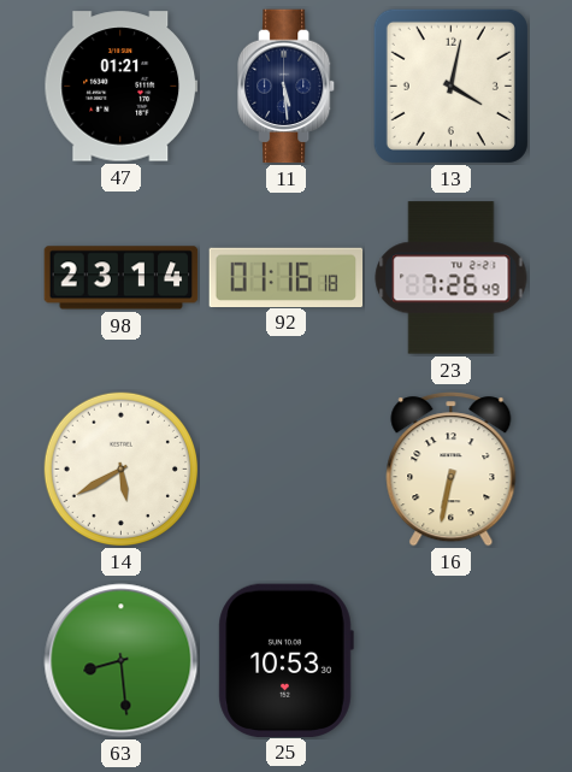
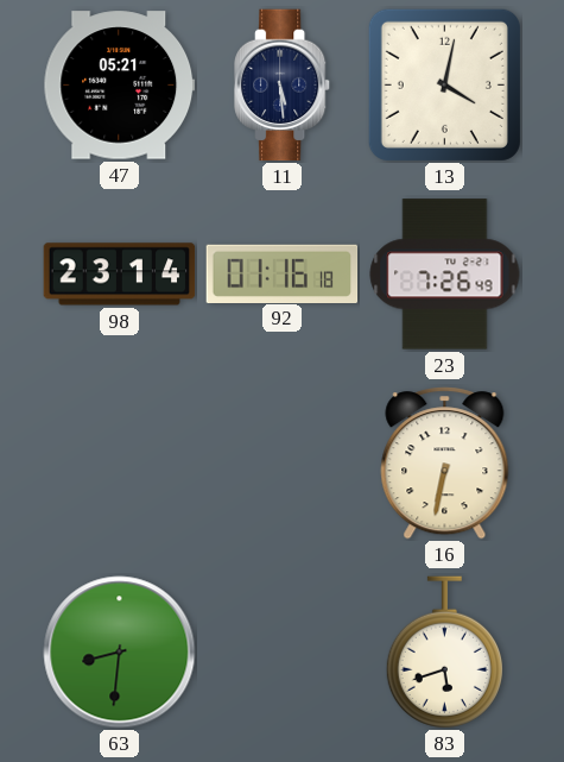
47: 01:21 -> 05:21 (120, 86)
14: 5:40 -> none (120, 468)
63: 8:29 -> 8:31 (120, 653)
25: 10:53 -> none (285, 660)
83: none -> 5:42 (444, 653)
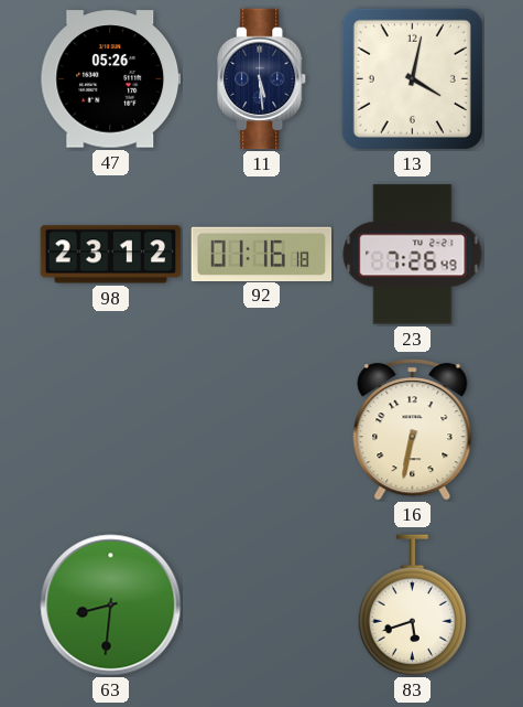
47: 05:21 -> 05:26 (111, 79)
98: 23:14 -> 23:12 (111, 255)
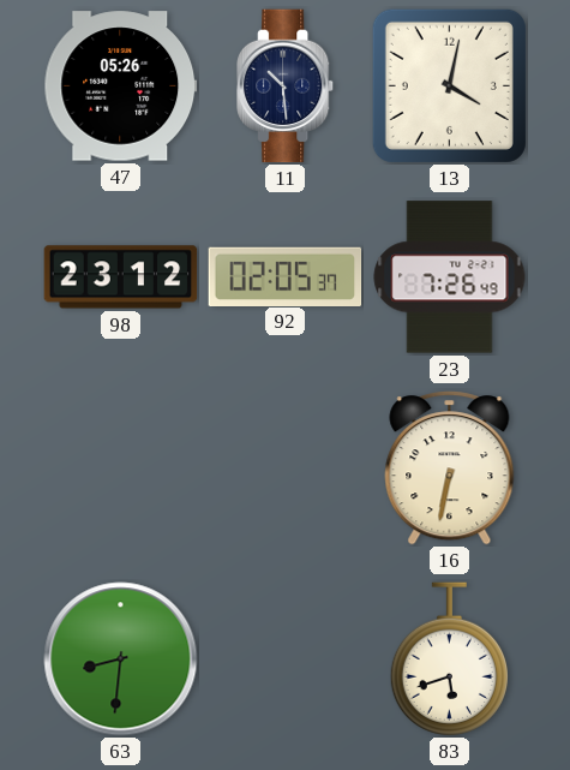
11: 5:29 -> 10:29 (286, 86)
92: 01:16 -> 02:05 (286, 276)
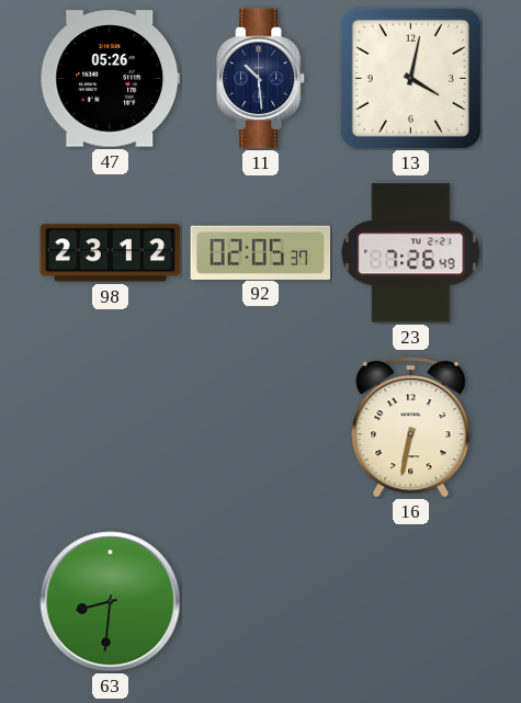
83: 5:42 -> none (449, 659)
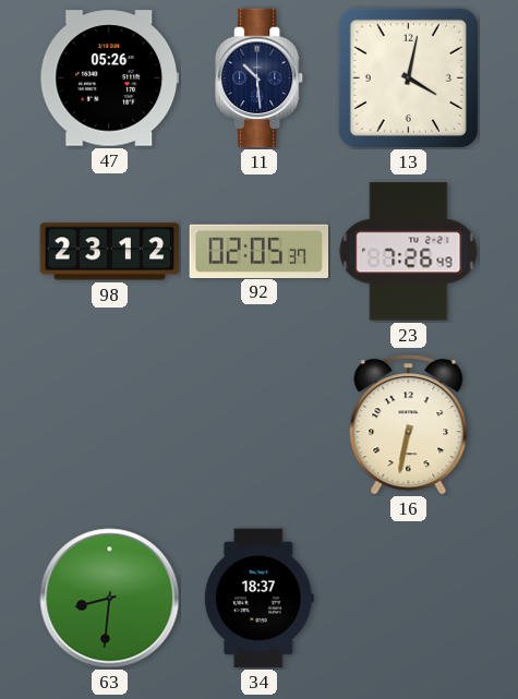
34: none -> 18:37 (258, 599)
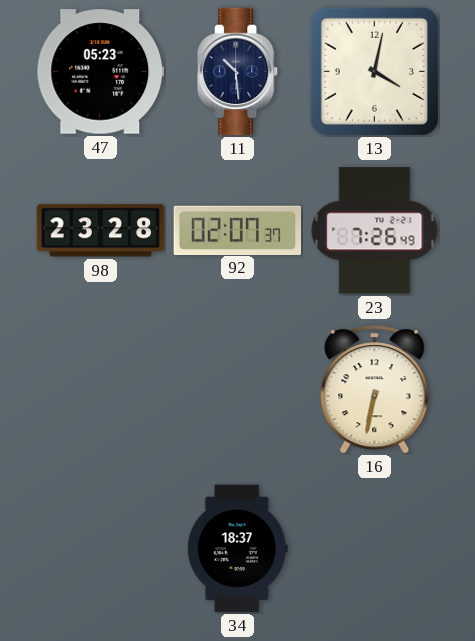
47: 05:26 -> 05:23 (101, 72)
98: 23:12 -> 23:28 (101, 231)
92: 02:05 -> 02:07 (238, 230)
63: 8:31 -> none (110, 599)
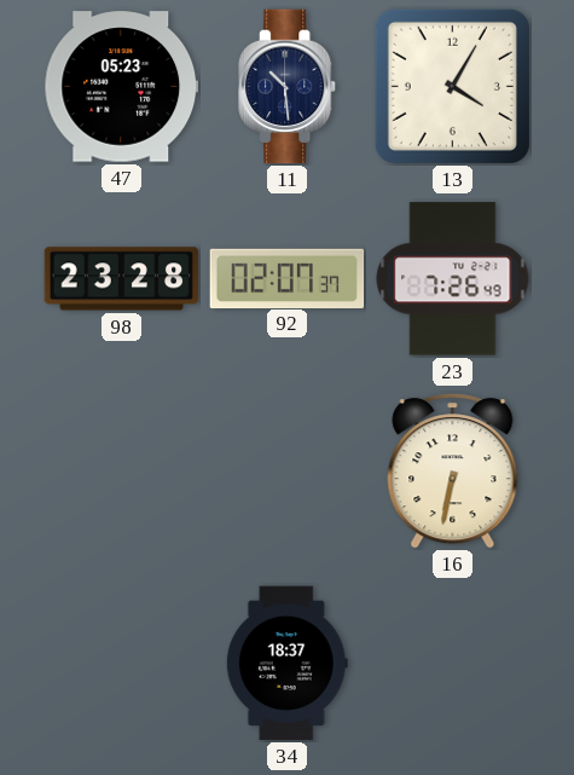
13: 4:02 -> 4:05 (452, 86)
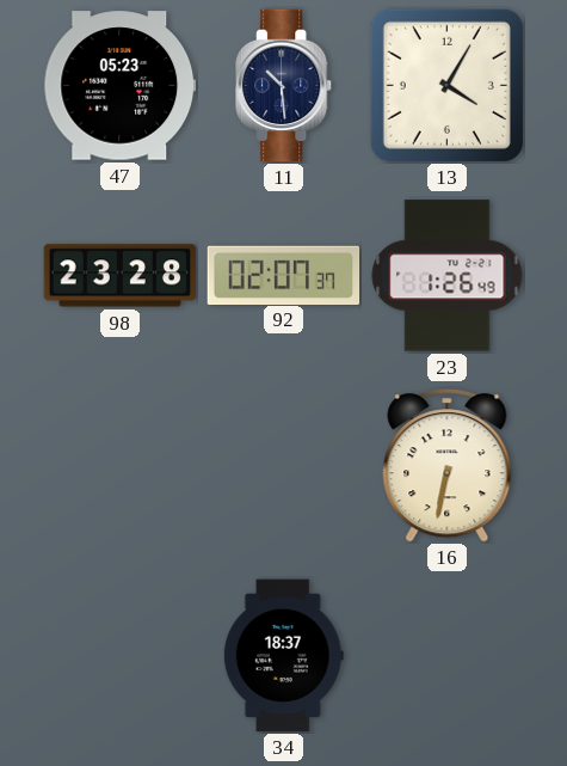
23: 7:26 -> 1:26 (448, 276)
